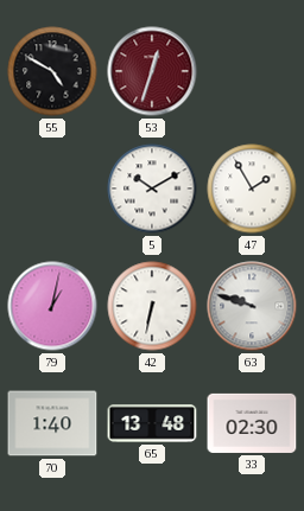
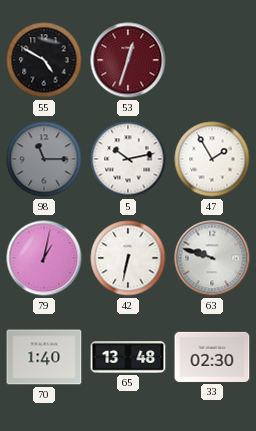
98: none -> 11:15 (44, 159)
5: 10:10 -> 10:13 (128, 159)
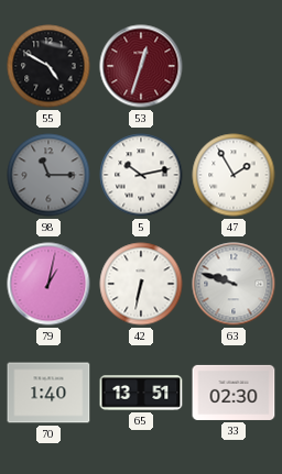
65: 13:48 -> 13:51 (141, 393)
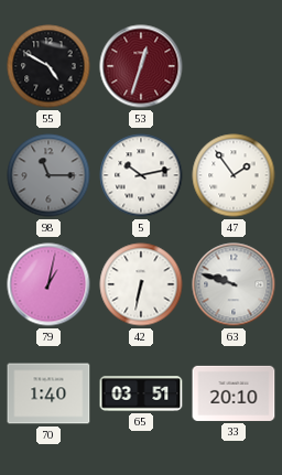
47: 1:55 -> 1:54 (234, 175)
65: 13:51 -> 03:51 (141, 393)
33: 02:30 -> 20:10 (234, 393)
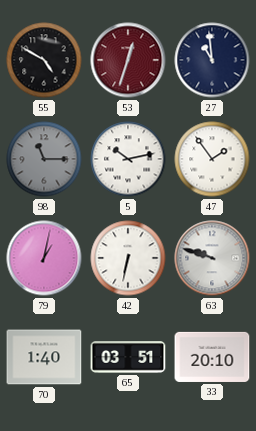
27: none -> 10:59 (212, 60)
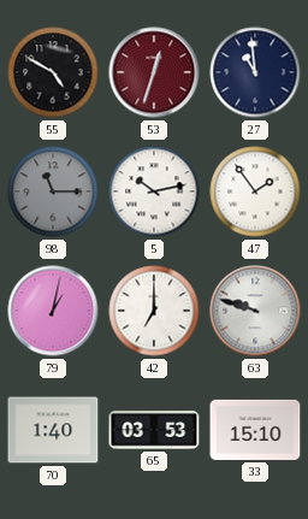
42: 6:32 -> 7:00 (154, 311)
65: 03:51 -> 03:53 (154, 430)
33: 20:10 -> 15:10 (255, 430)
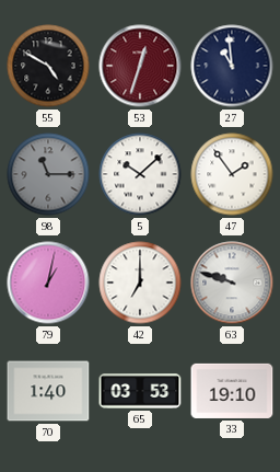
5: 10:13 -> 10:08 (140, 174)
33: 15:10 -> 19:10 (232, 391)
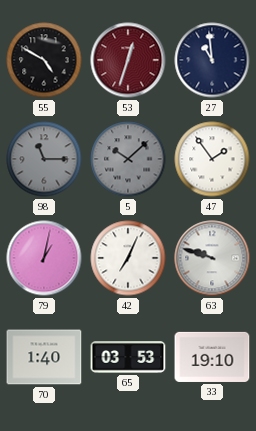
5 dial: white -> grey (128, 159)
42: 7:00 -> 7:04 (128, 258)
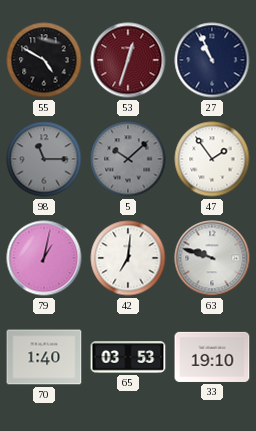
27: 10:59 -> 10:56 (212, 60)
42: 7:04 -> 7:01 (128, 258)
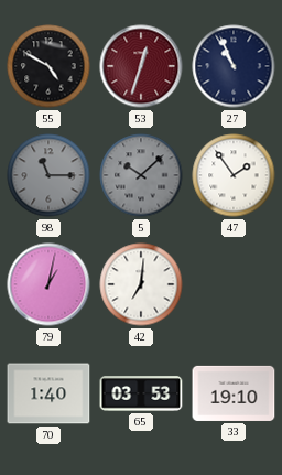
63: 9:48 -> none (212, 258)
